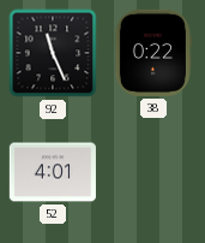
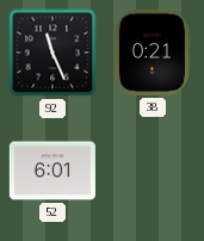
38: 0:22 -> 0:21 (153, 52)
52: 4:01 -> 6:01 (52, 171)
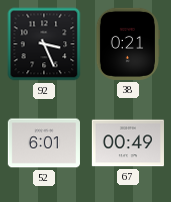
92: 11:26 -> 3:26 (44, 44)
67: none -> 00:49 (128, 143)
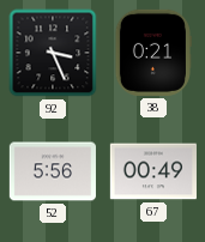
52: 6:01 -> 5:56 (53, 171)
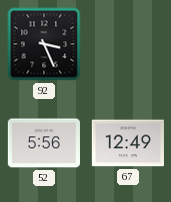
38: 0:21 -> none (153, 53)
67: 00:49 -> 12:49 (128, 143)
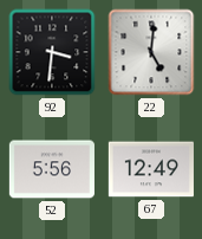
92: 3:26 -> 3:31 (52, 52)
22: none -> 5:01 (151, 52)
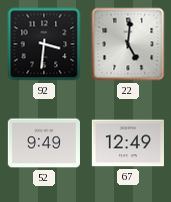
52: 5:56 -> 9:49 (44, 143)
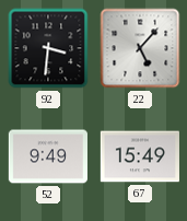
22: 5:01 -> 5:07 (140, 48)
67: 12:49 -> 15:49 (140, 156)
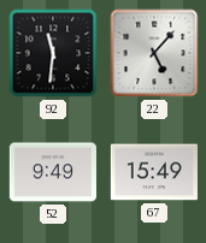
92: 3:31 -> 11:31 (53, 53)
